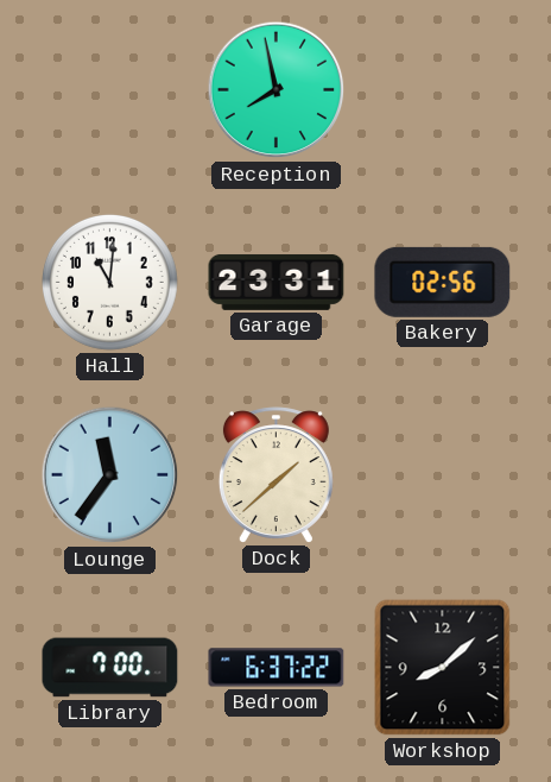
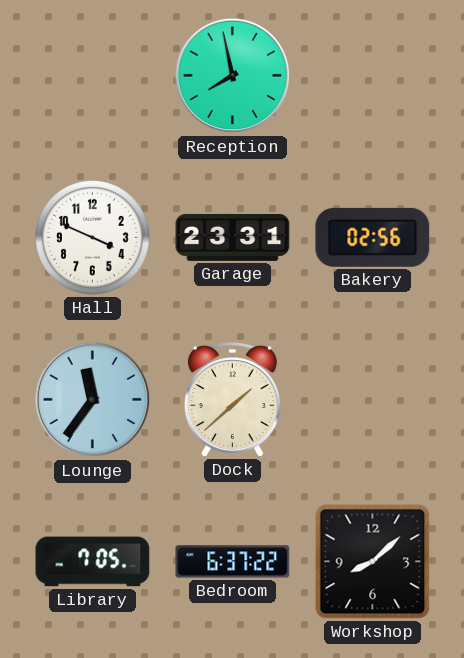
Hall: 11:01 -> 3:49 (92, 237)
Library: 7:00 -> 7:05 (93, 562)
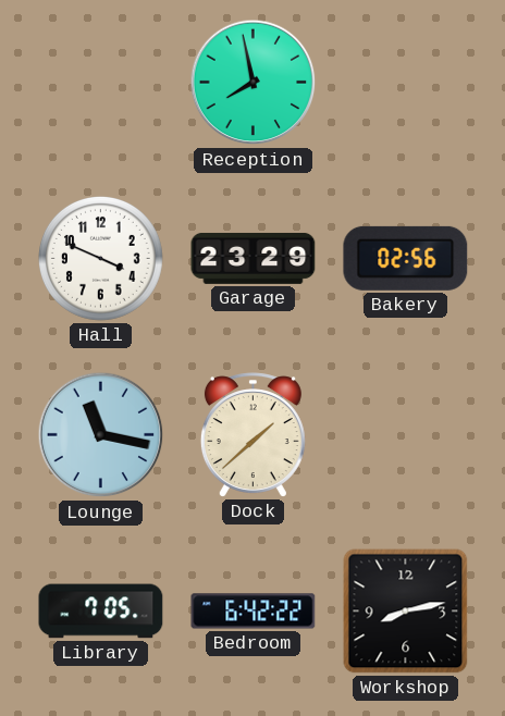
Garage: 23:31 -> 23:29 (254, 258)
Lounge: 11:36 -> 11:17 (101, 435)
Bedroom: 6:37 -> 6:42 (254, 612)
Workshop: 8:08 -> 8:13 (406, 612)
